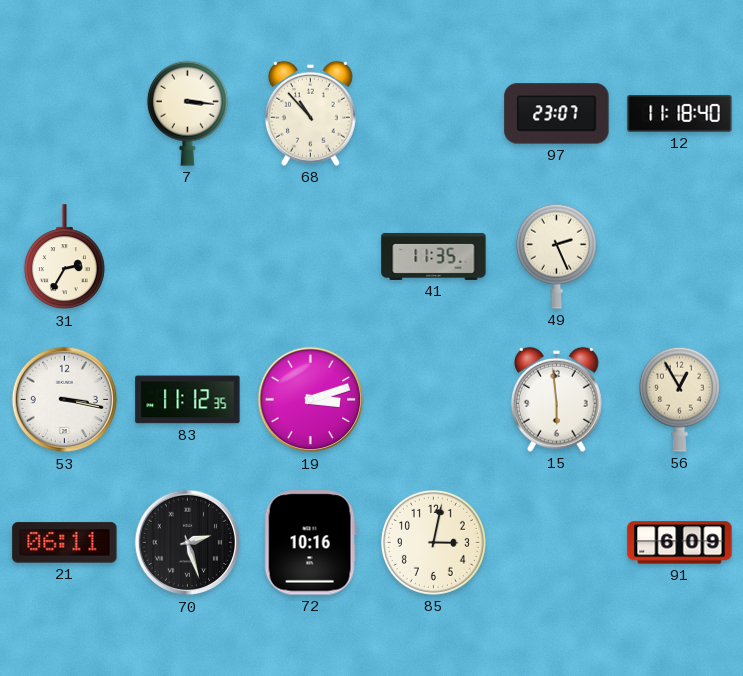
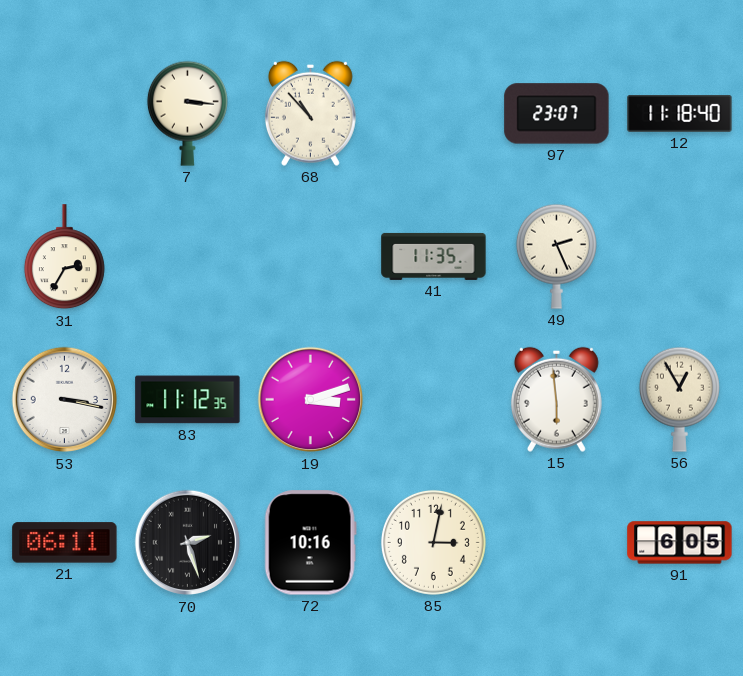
91: 6:09 -> 6:05 (680, 543)
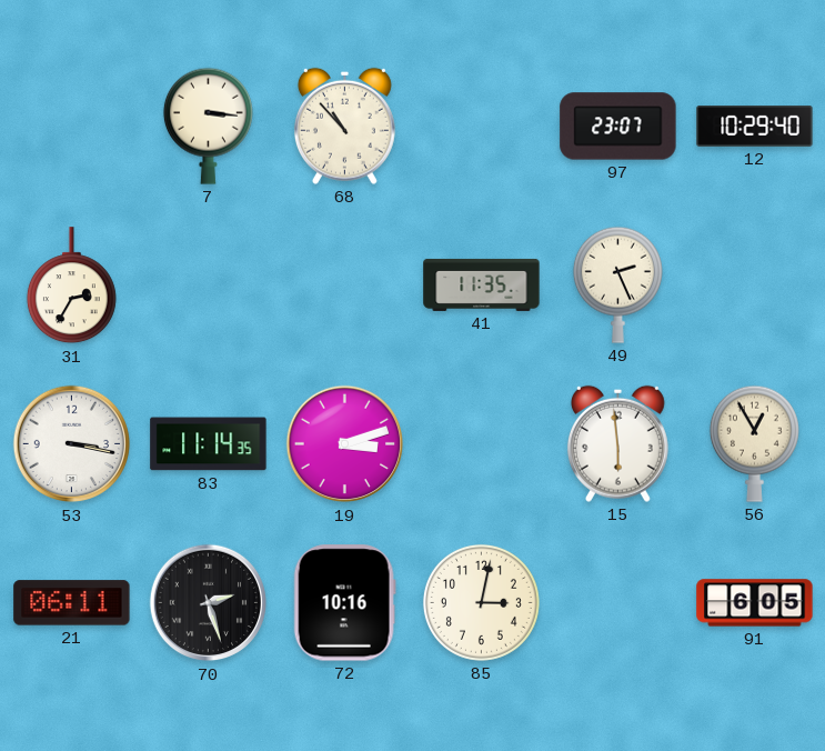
12: 11:18 -> 10:29 (755, 127)
83: 11:12 -> 11:14 (209, 444)
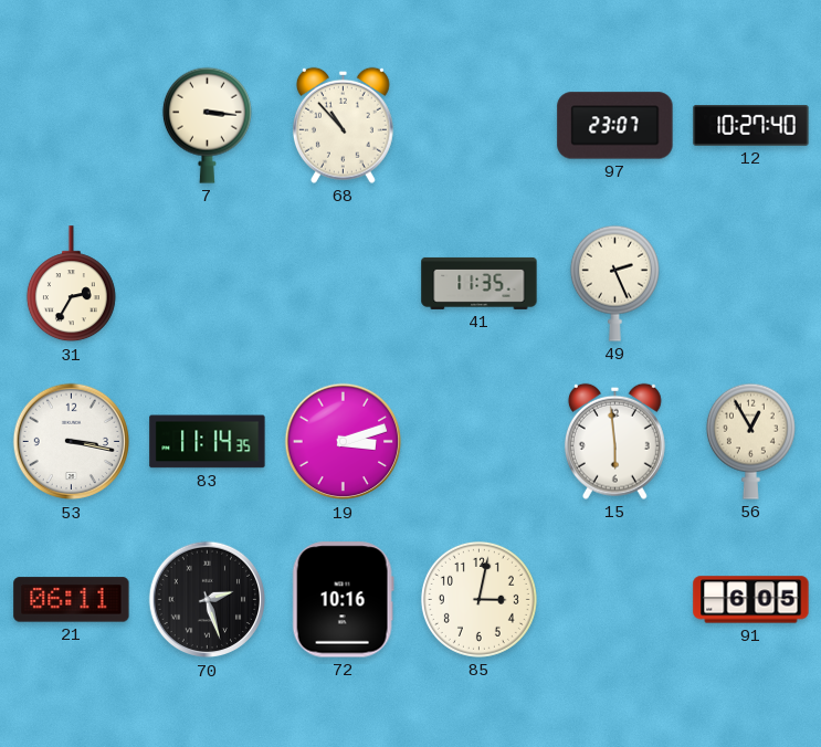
12: 10:29 -> 10:27 (751, 126)
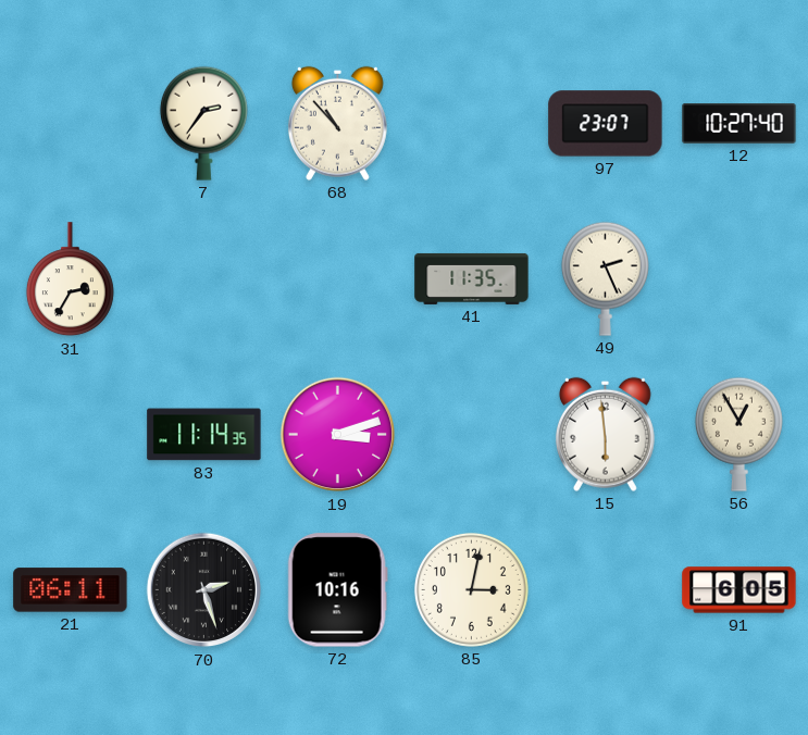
7: 3:16 -> 2:36 (203, 123)
53: 3:17 -> none (72, 442)
